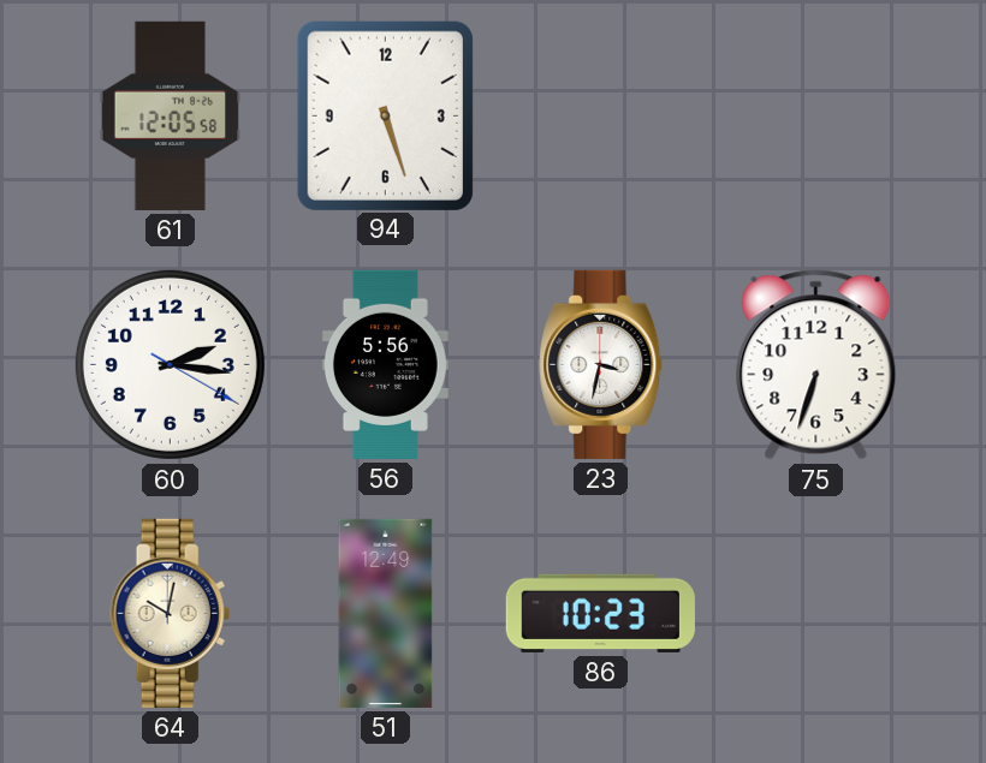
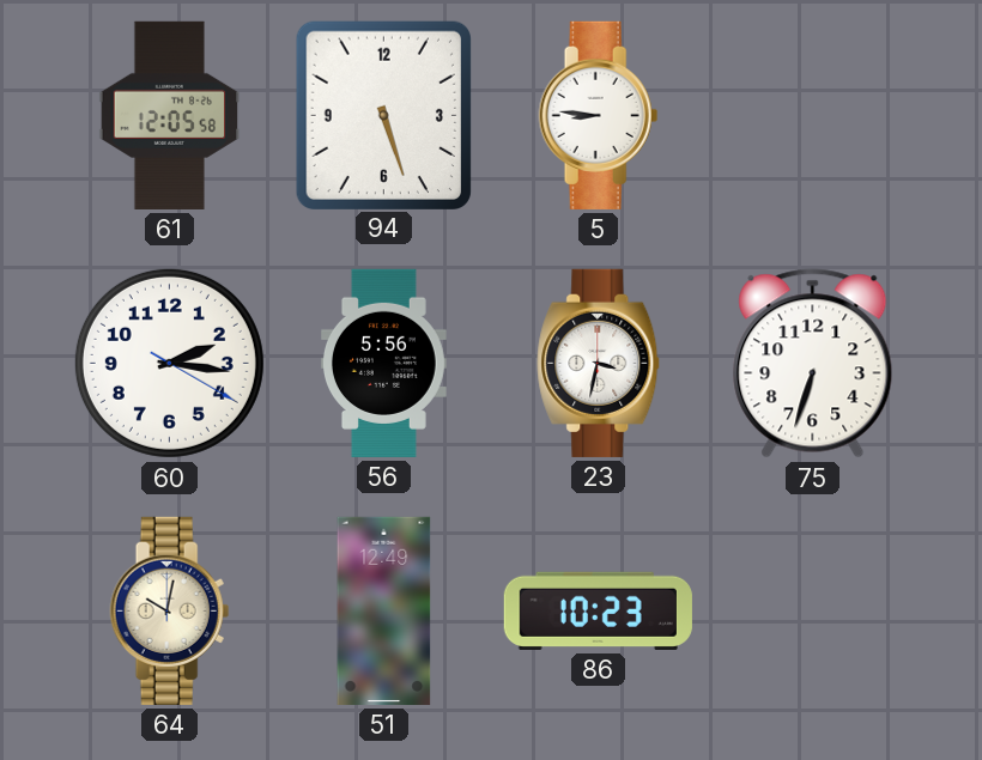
5: none -> 8:46 (599, 115)
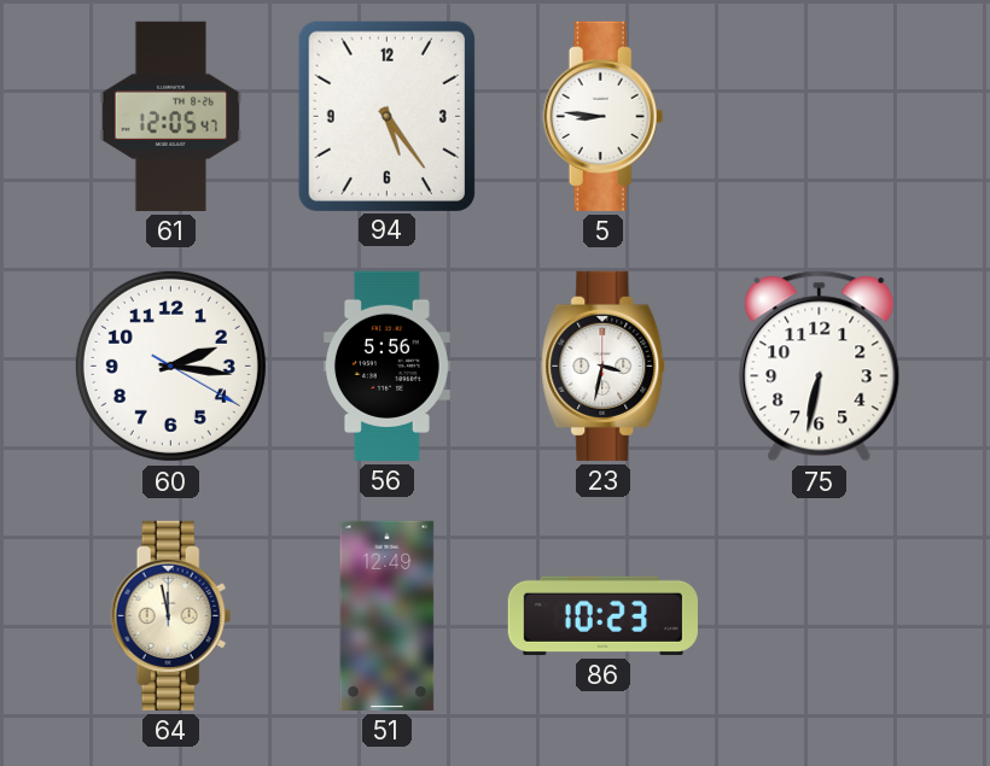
61: 12:05:58 -> 12:05:47 (171, 116)
94: 5:27 -> 5:24 (386, 116)
75: 6:33 -> 6:32 (820, 367)
64: 10:02 -> 11:58 (171, 615)
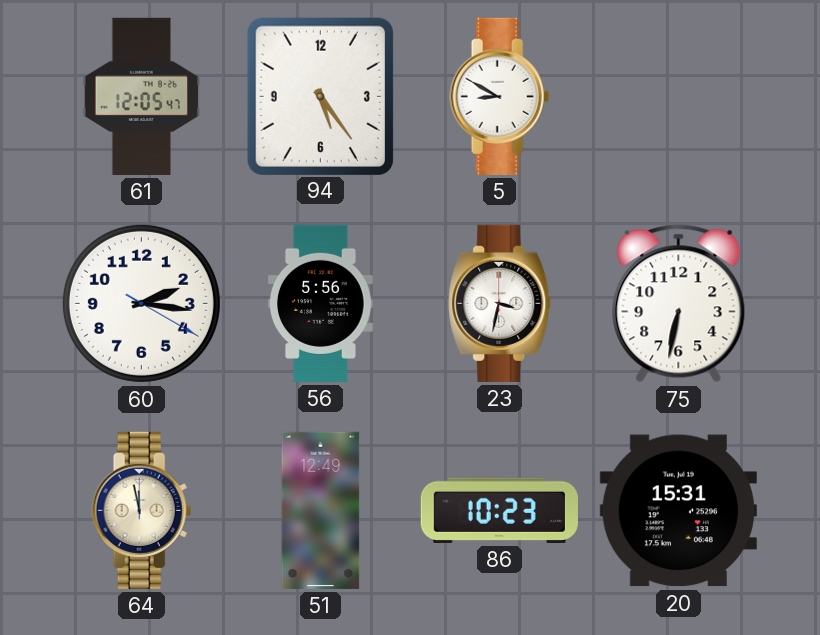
5: 8:46 -> 8:50 (500, 96)
20: none -> 15:31 (678, 511)
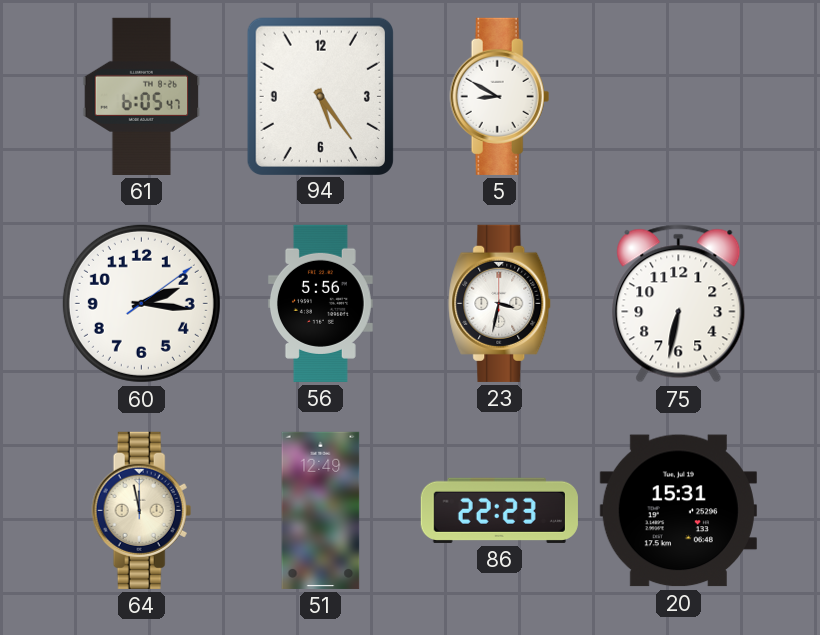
61: 12:05 -> 6:05 (142, 96)
60: 2:16:20 -> 2:16:09 (141, 303)
86: 10:23 -> 22:23 (499, 510)
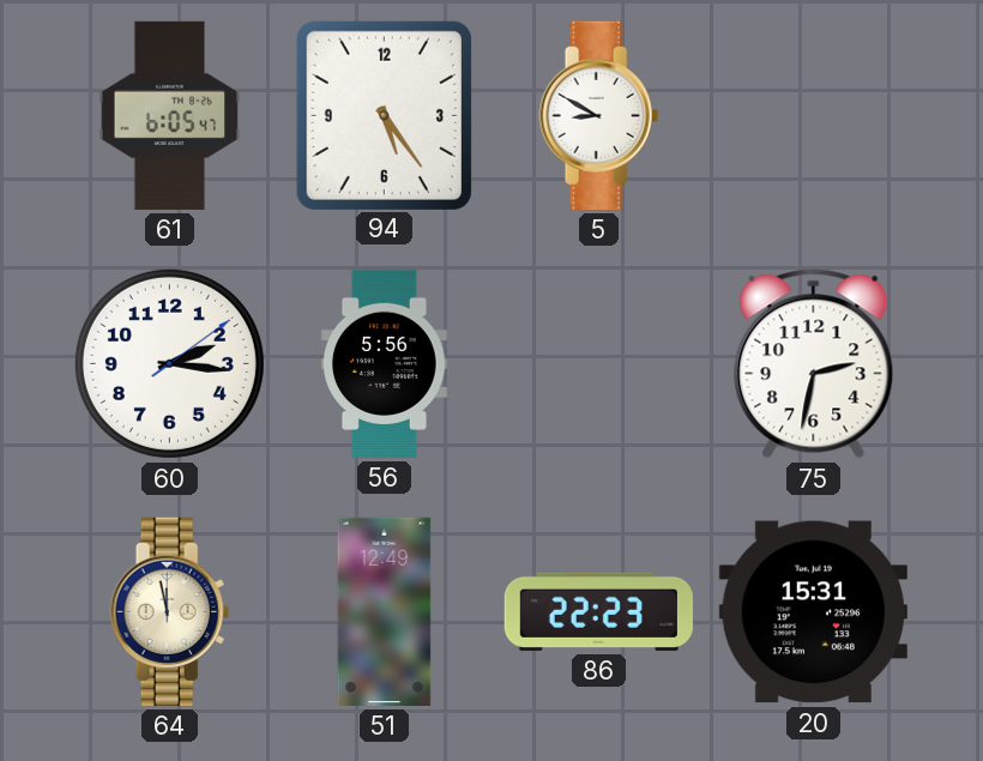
23: 3:32 -> none (500, 303)
75: 6:32 -> 2:32 (814, 364)
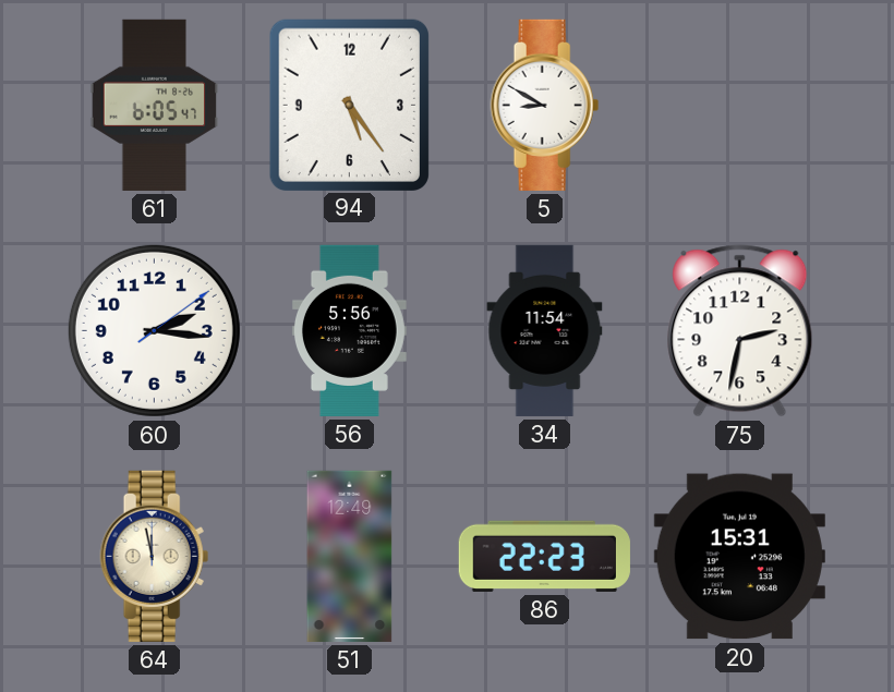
34: none -> 11:54 (545, 330)
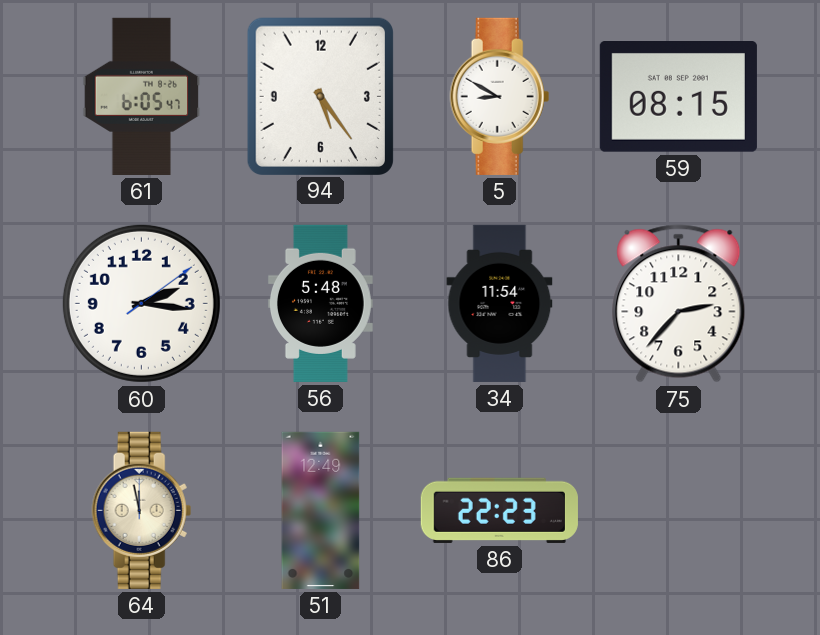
59: none -> 08:15 (678, 97)
56: 5:56 -> 5:48 (321, 303)
75: 2:32 -> 2:37 (679, 304)
20: 15:31 -> none (739, 557)
